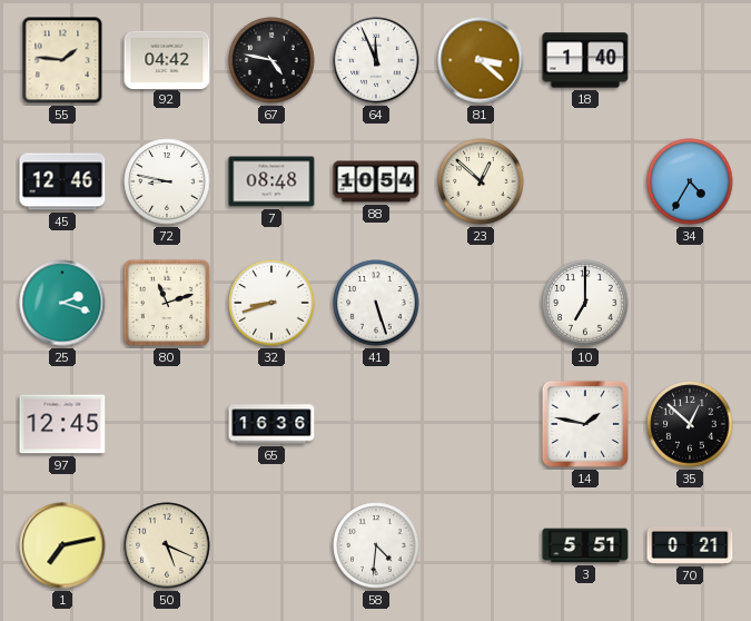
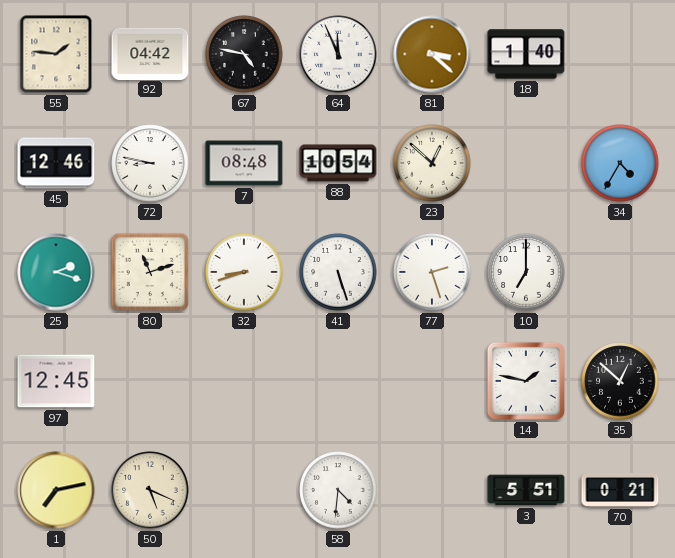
77: none -> 2:27 (432, 272)
65: 16:36 -> none (271, 424)
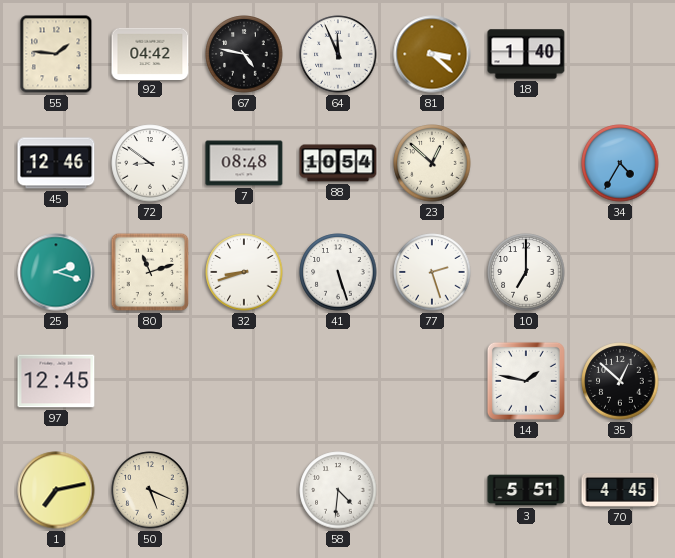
72: 8:47 -> 8:51 (150, 163)
70: 0:21 -> 4:45 (620, 490)
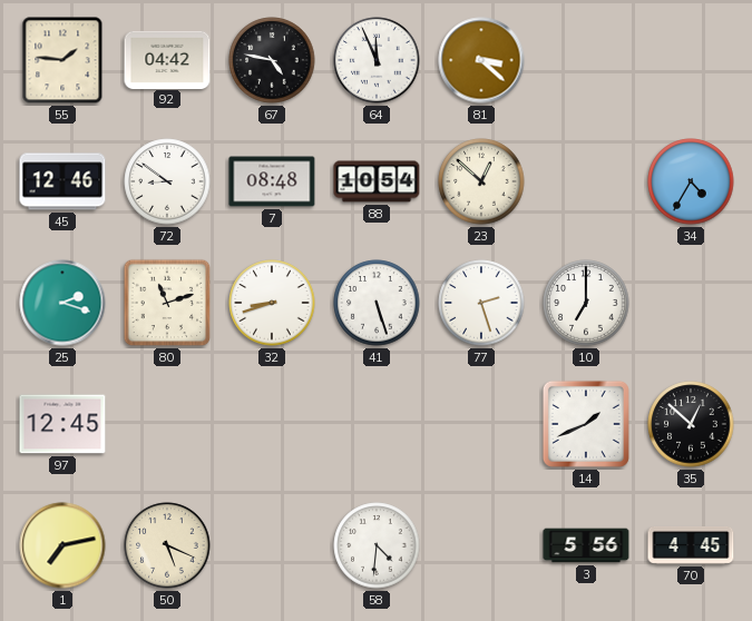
18: 1:40 -> none (526, 54)
14: 1:47 -> 1:41 (586, 424)
3: 5:51 -> 5:56 (586, 545)
